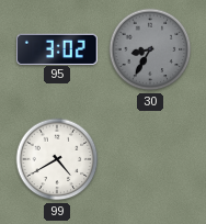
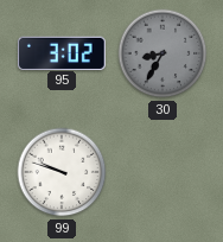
99: 4:40 -> 9:48 (62, 172)
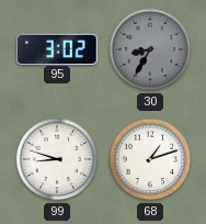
99: 9:48 -> 8:48 (57, 159)
68: none -> 1:12 (150, 159)
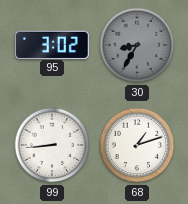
99: 8:48 -> 8:44 (52, 145)
